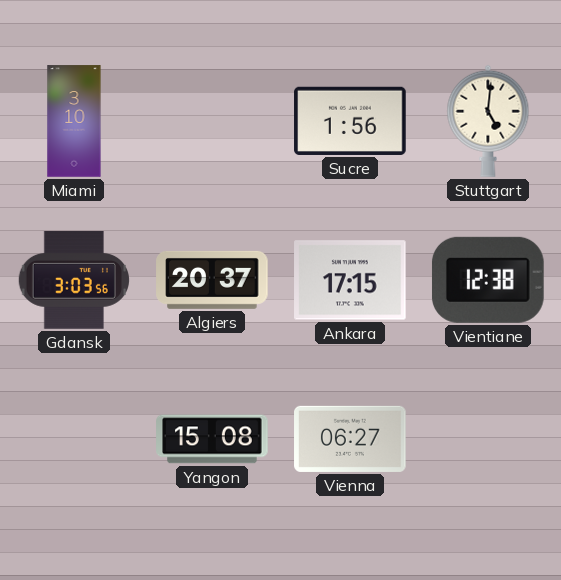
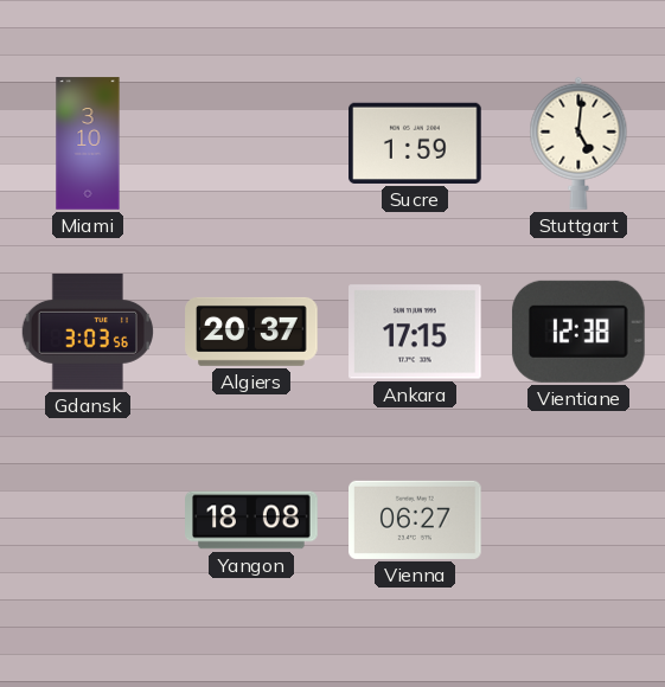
Sucre: 1:56 -> 1:59 (415, 143)
Yangon: 15:08 -> 18:08 (251, 520)
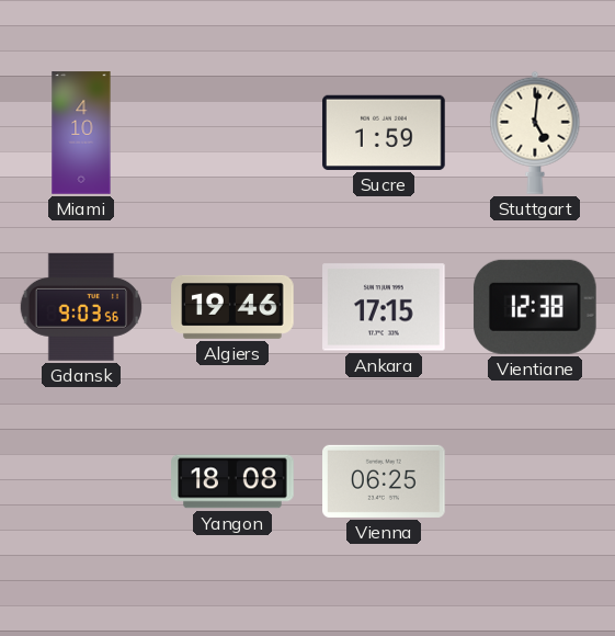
Miami: 3:10 -> 4:10 (81, 133)
Gdansk: 3:03 -> 9:03 (80, 307)
Algiers: 20:37 -> 19:46 (232, 307)
Vienna: 06:27 -> 06:25 (384, 481)
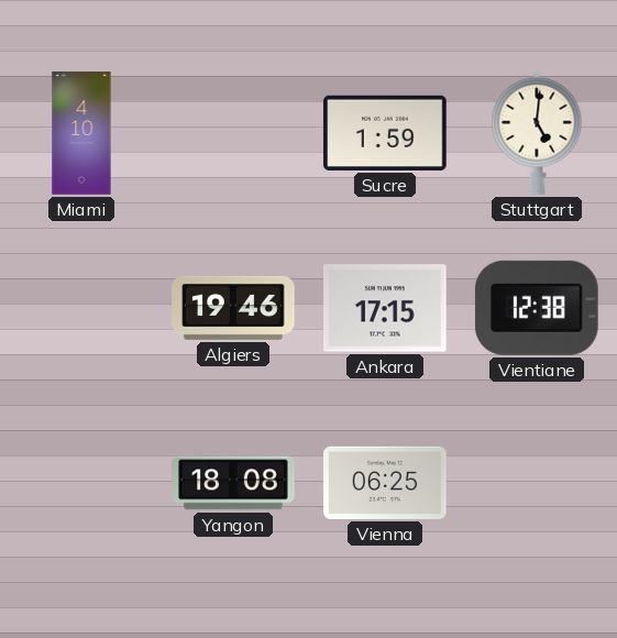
Gdansk: 9:03 -> none (80, 307)
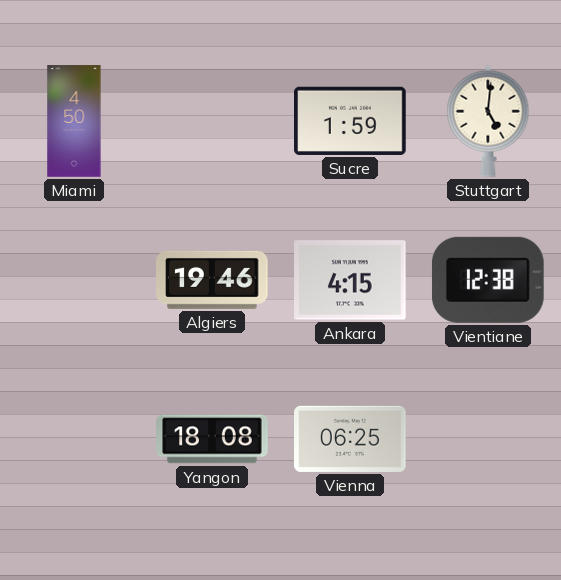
Miami: 4:10 -> 4:50 (74, 121)
Ankara: 17:15 -> 4:15 (350, 280)
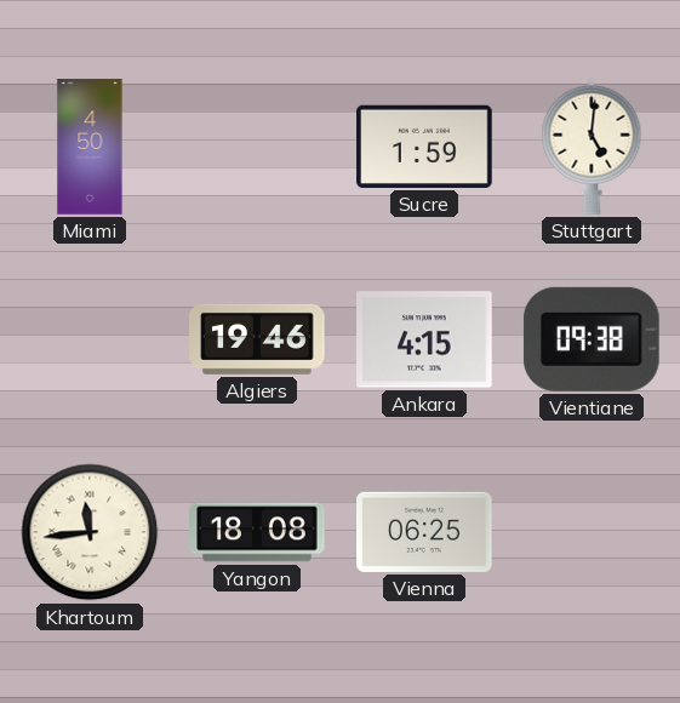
Vientiane: 12:38 -> 09:38 (592, 339)
Khartoum: none -> 11:44 (90, 532)
